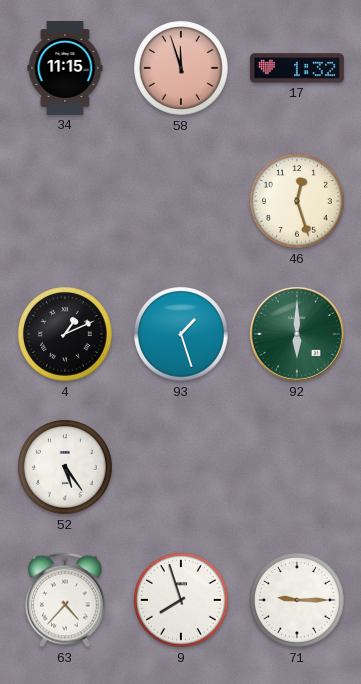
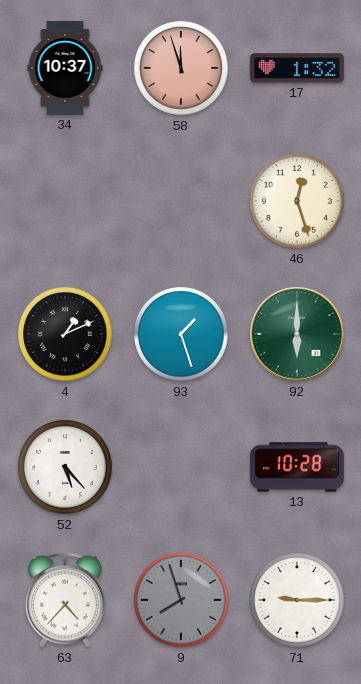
34: 11:15 -> 10:37 (65, 68)
52: 5:24 -> 5:23 (65, 467)
13: none -> 10:28 (297, 467)
9 dial: white -> grey (181, 600)
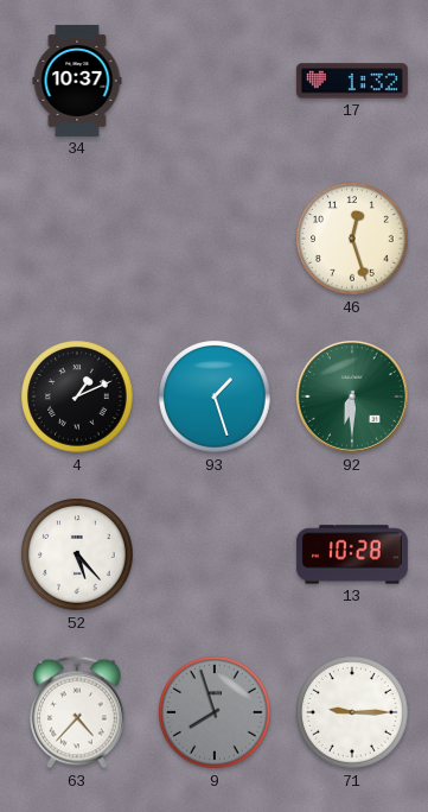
58: 11:57 -> none (181, 68)
92: 6:00 -> 6:30 (352, 397)
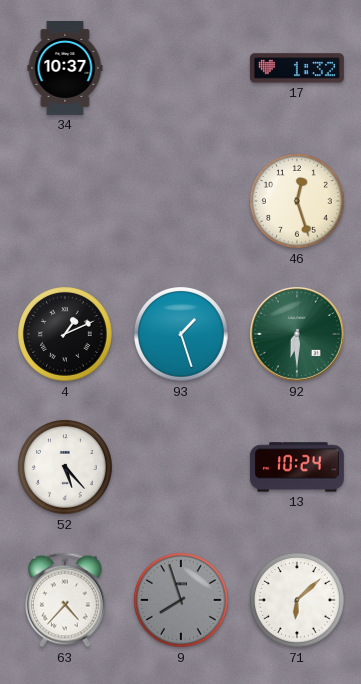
13: 10:28 -> 10:24 (297, 467)
71: 9:15 -> 6:08 (297, 600)
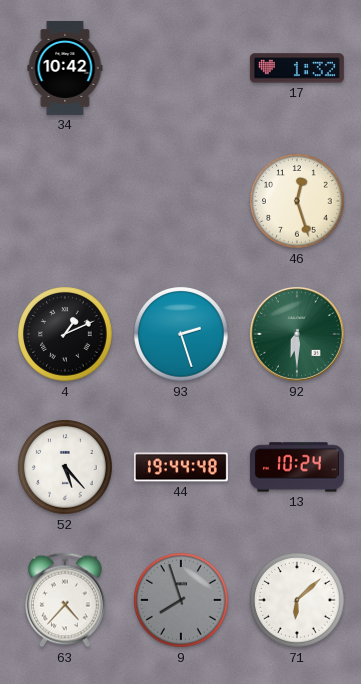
34: 10:37 -> 10:42 (65, 68)
93: 1:27 -> 2:27 (181, 334)
44: none -> 19:44 (181, 467)
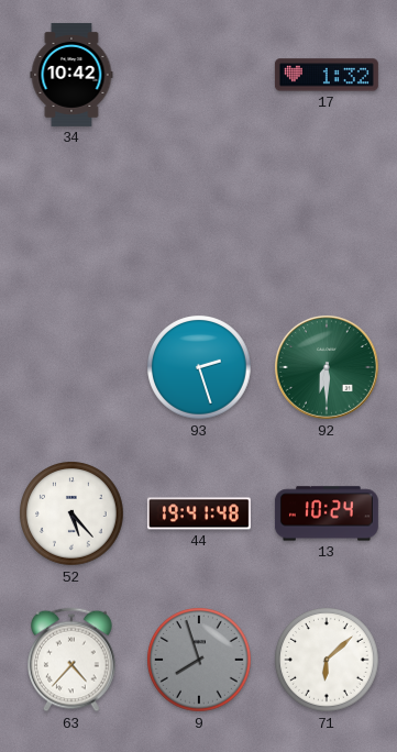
46: 12:27 -> none (297, 201)
4: 1:11 -> none (65, 334)
44: 19:44 -> 19:41 (199, 513)
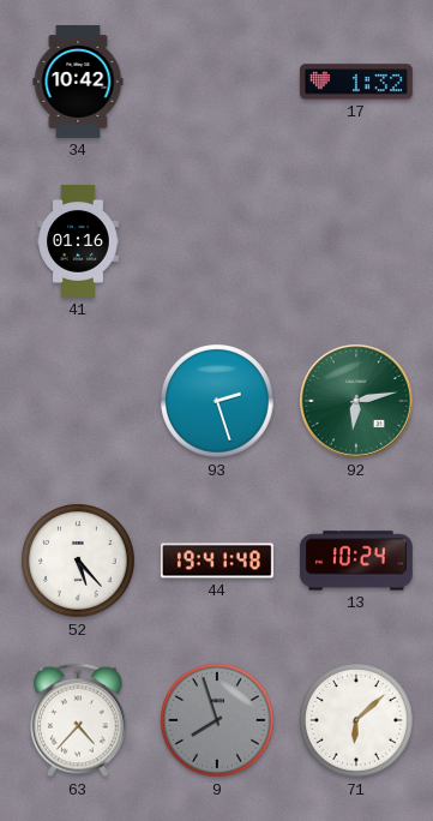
41: none -> 01:16 (78, 241)
92: 6:30 -> 6:13 (356, 401)
